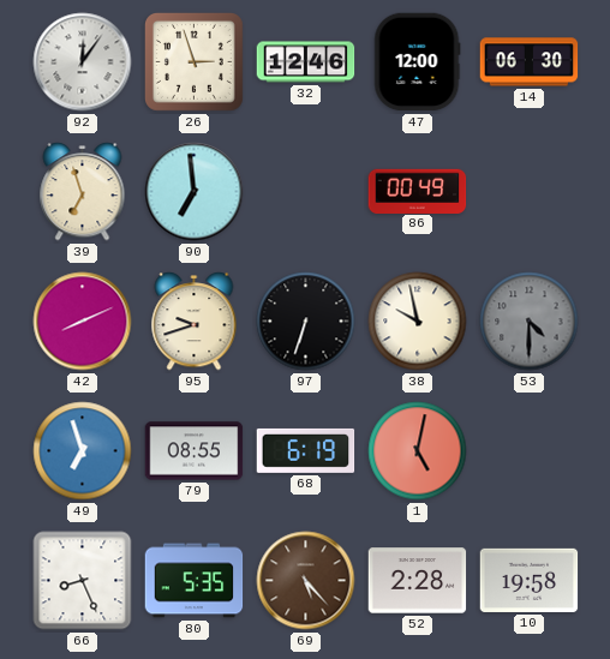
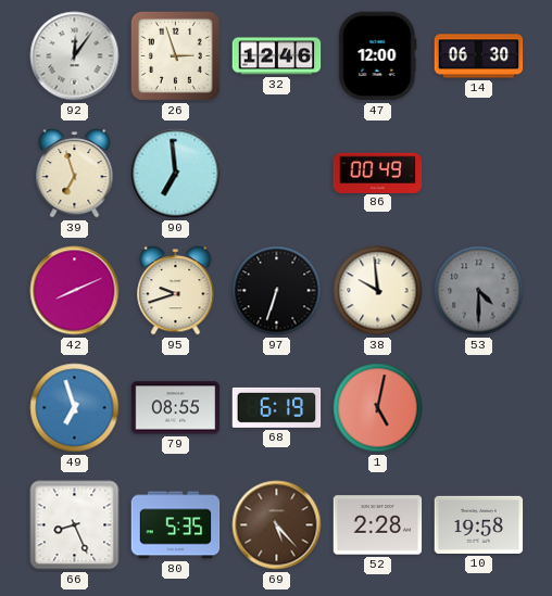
38: 9:58 -> 9:59 (378, 291)
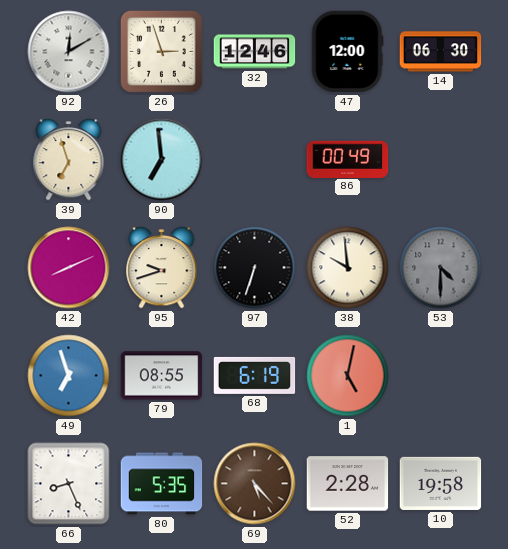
92: 12:06 -> 12:10 (69, 52)
